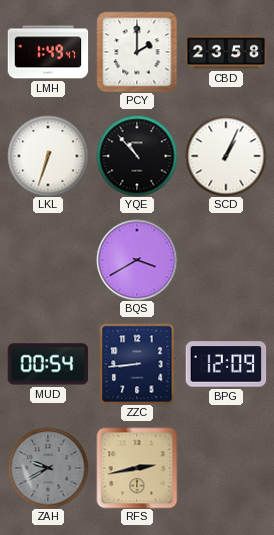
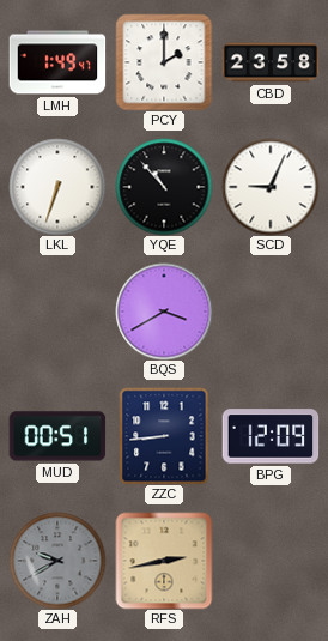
SCD: 1:04 -> 9:04 (271, 187)
MUD: 00:54 -> 00:51 (57, 436)
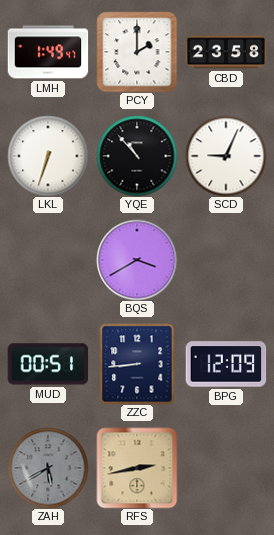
ZAH: 9:40 -> 5:40 (48, 468)
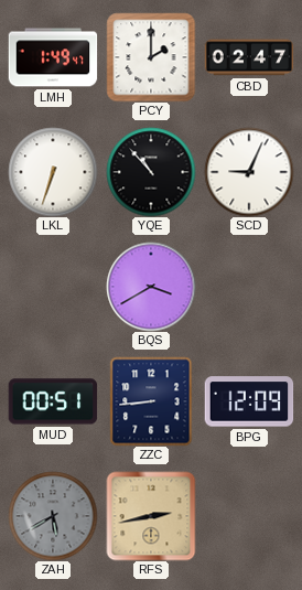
CBD: 23:58 -> 02:47 (249, 57)
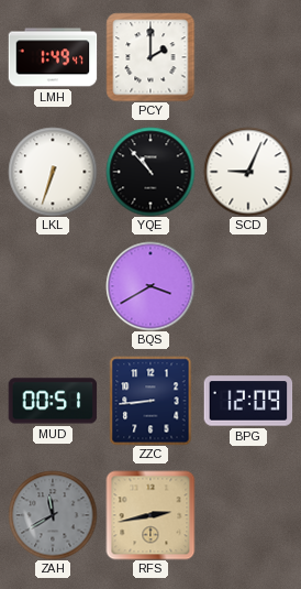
CBD: 02:47 -> none (249, 57)
ZAH: 5:40 -> 11:40 (53, 515)
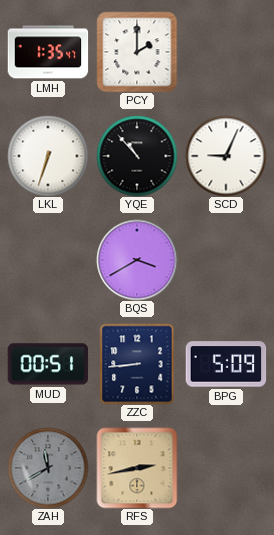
LMH: 1:49 -> 1:35 (48, 52)
BPG: 12:09 -> 5:09 (226, 364)
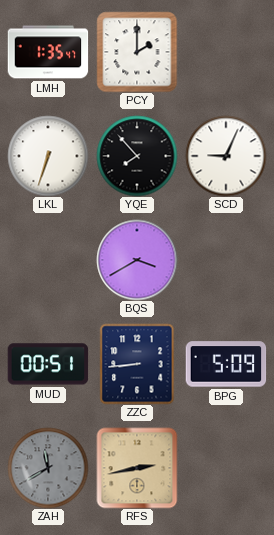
YQE: 10:53 -> 7:53 (137, 156)
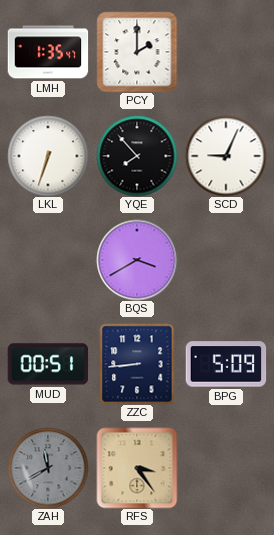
RFS: 2:43 -> 3:24 (137, 468)
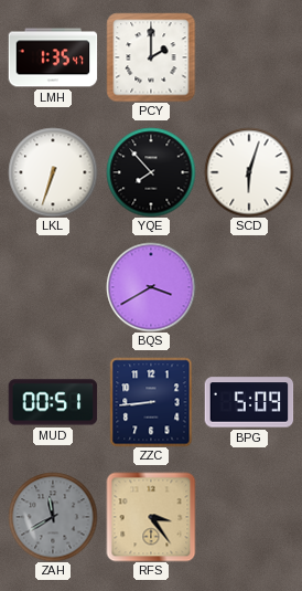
SCD: 9:04 -> 6:03 (249, 172)
